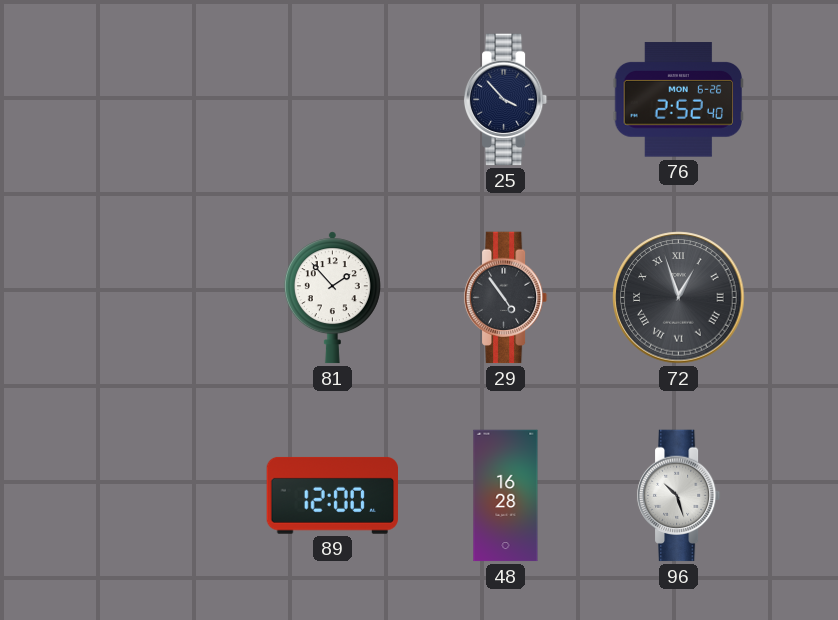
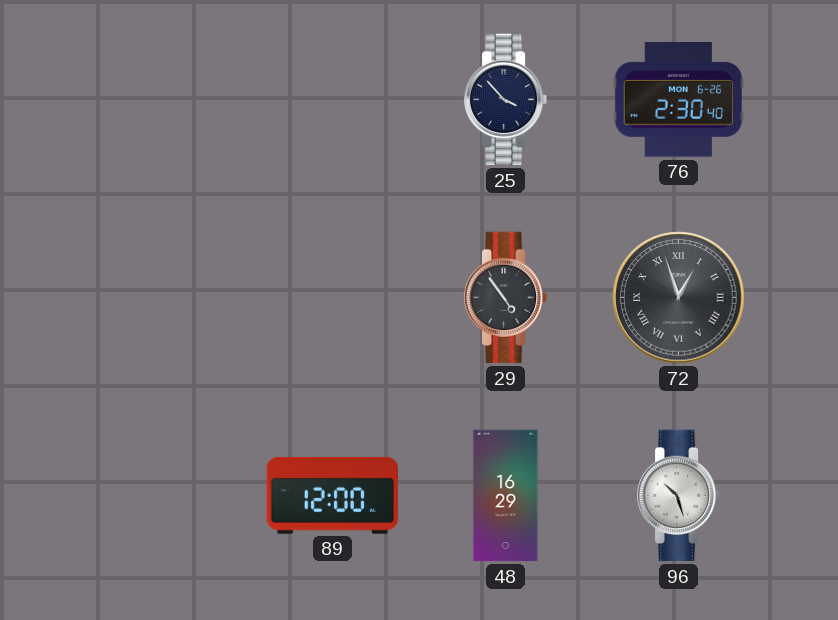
76: 2:52 -> 2:30 (679, 100)
81: 1:53 -> none (332, 298)
48: 16:28 -> 16:29 (506, 496)
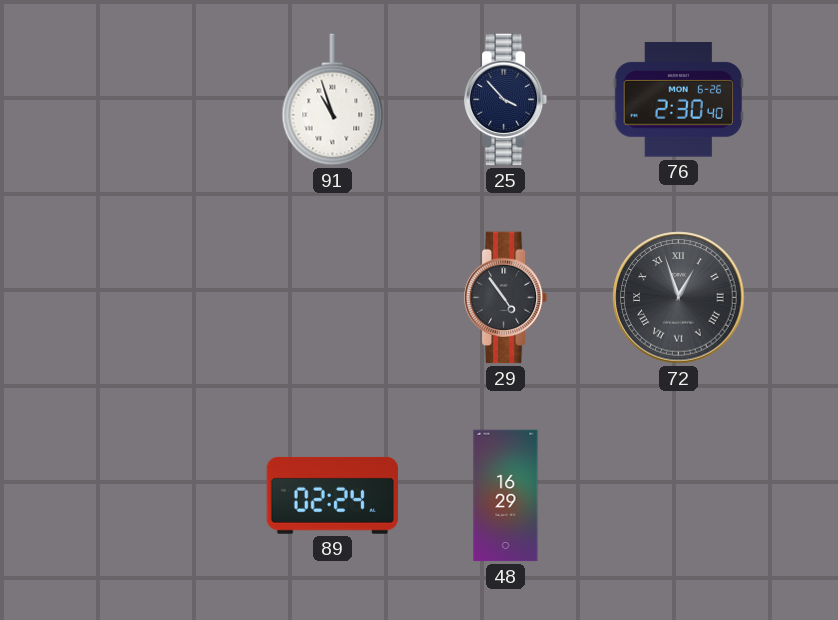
91: none -> 10:57 (333, 100)
89: 12:00 -> 02:24 (333, 495)
96: 10:27 -> none (679, 496)
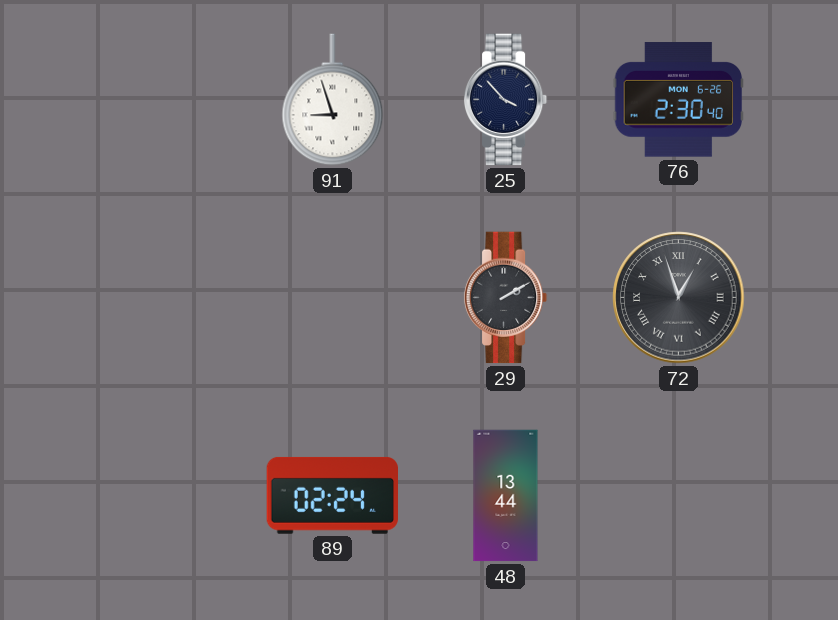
91: 10:57 -> 8:57 (333, 100)
29: 4:54 -> 2:10 (506, 298)
48: 16:29 -> 13:44 (506, 496)
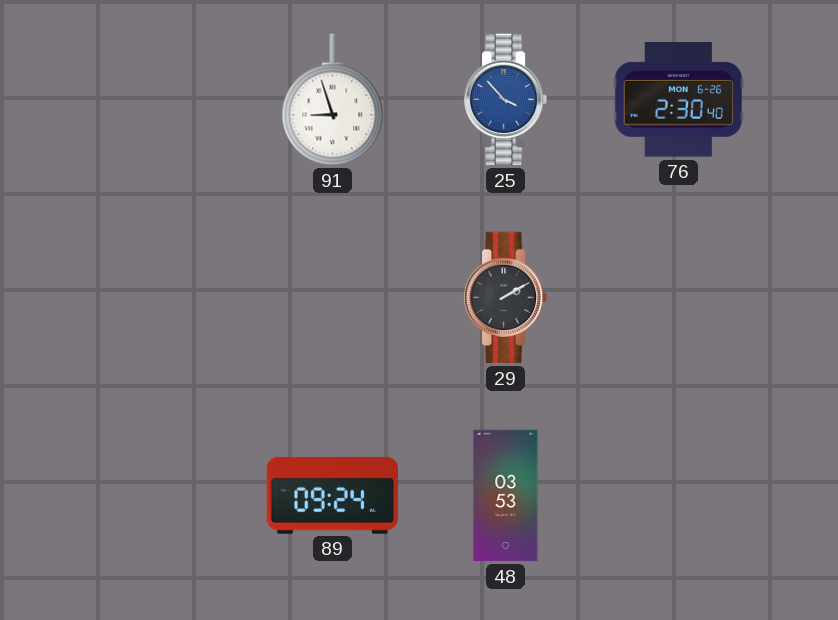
25 dial: navy -> blue (506, 100)
72: 12:57 -> none (679, 298)
89: 02:24 -> 09:24 (333, 495)
48: 13:44 -> 03:53 (506, 496)
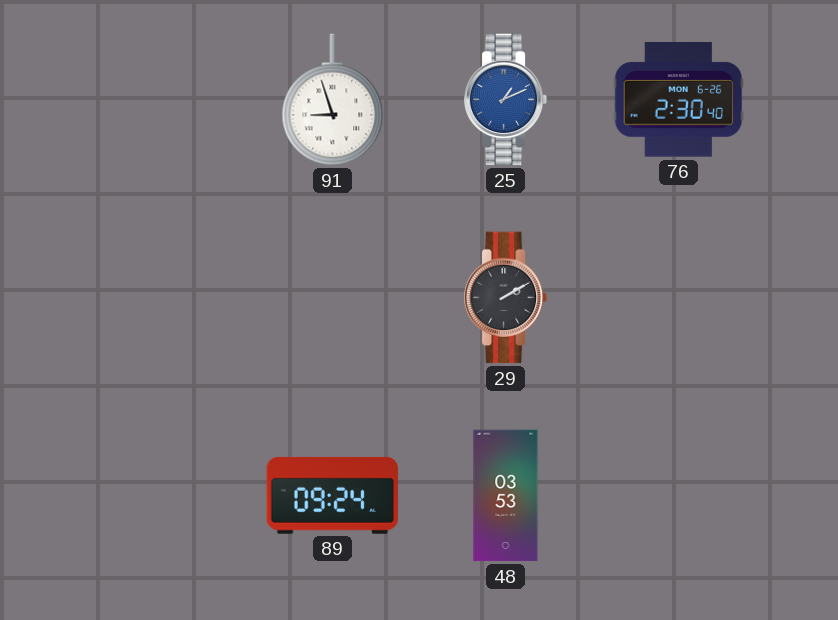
25: 3:53 -> 1:11 (506, 100)
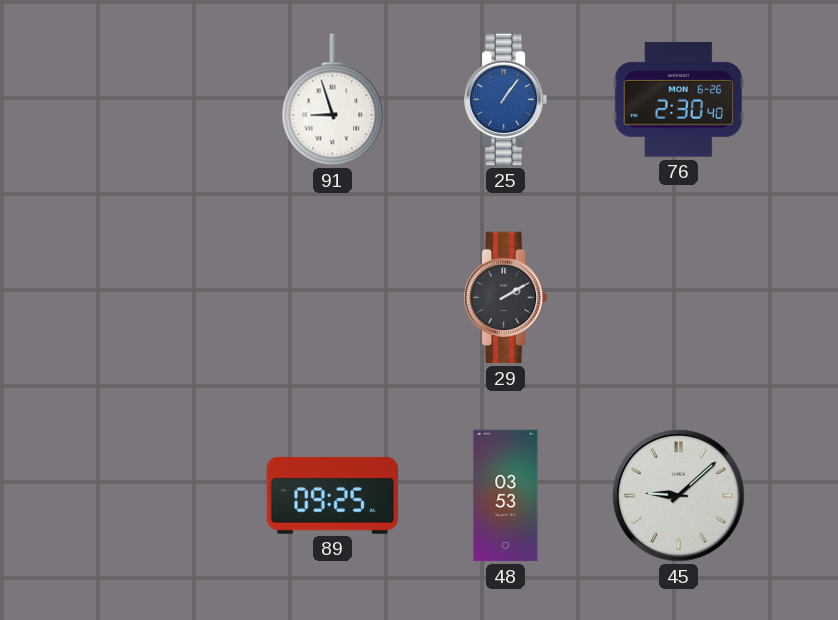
25: 1:11 -> 1:06 (506, 100)
89: 09:24 -> 09:25 (333, 495)
45: none -> 9:08 (679, 496)
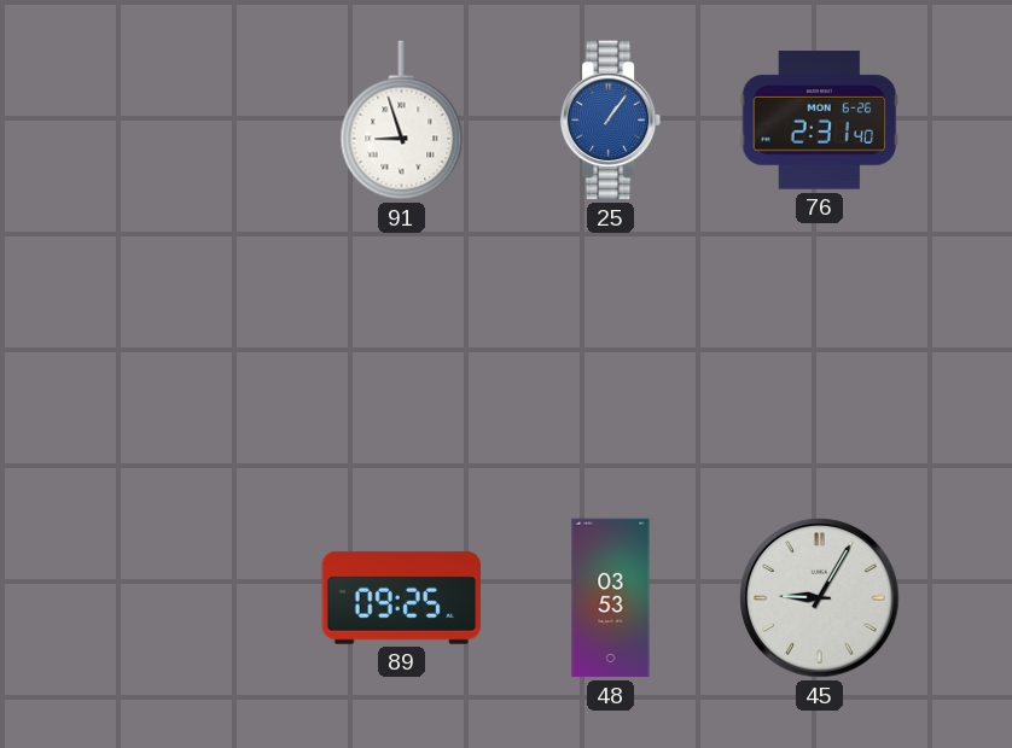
76: 2:30 -> 2:31 (820, 121)
29: 2:10 -> none (506, 298)
45: 9:08 -> 9:05 (820, 598)
